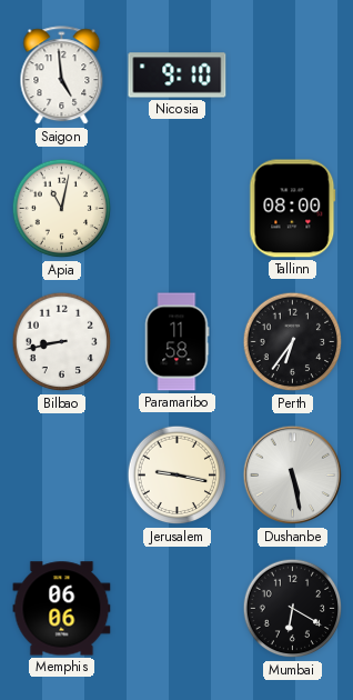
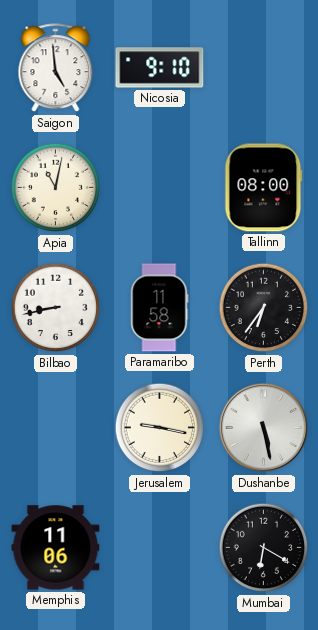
Memphis: 06:06 -> 11:06 (56, 548)
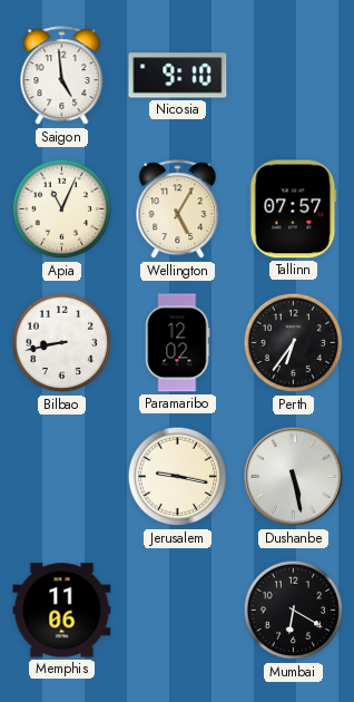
Apia: 11:02 -> 11:04 (62, 209)
Wellington: none -> 5:05 (178, 209)
Tallinn: 08:00 -> 07:57 (294, 209)
Paramaribo: 11:58 -> 12:02 (178, 343)
